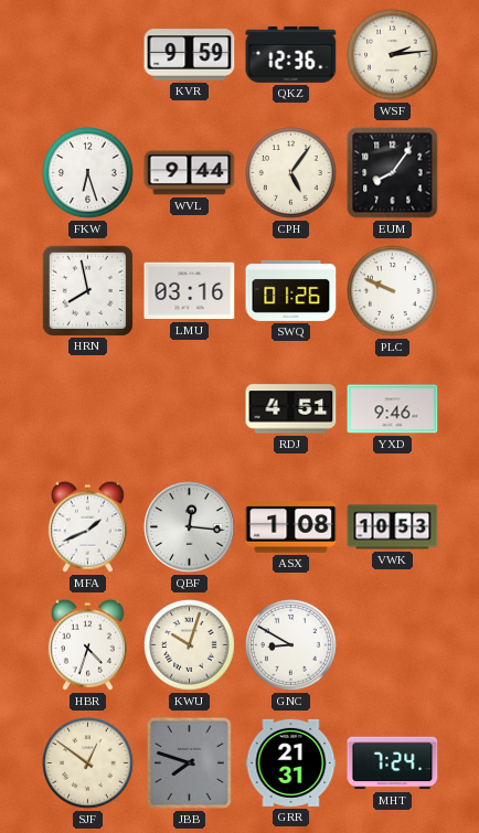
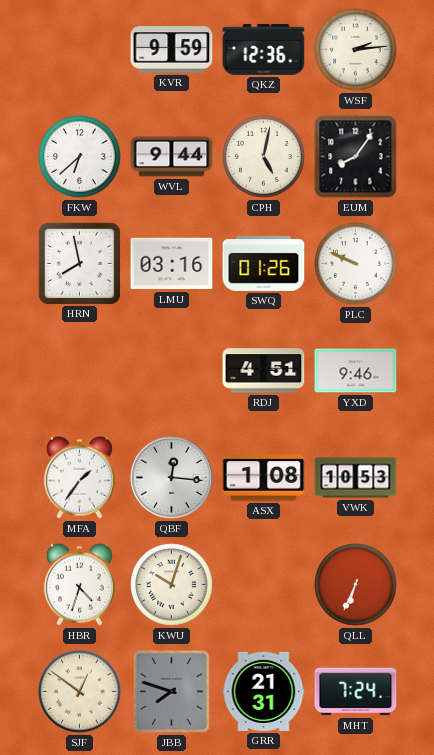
FKW: 6:27 -> 6:38 (80, 157)
CPH: 5:06 -> 5:02 (264, 157)
MFA: 1:41 -> 1:36 (79, 477)
GNC: 8:50 -> none (291, 645)
QLL: none -> 6:34 (356, 585)
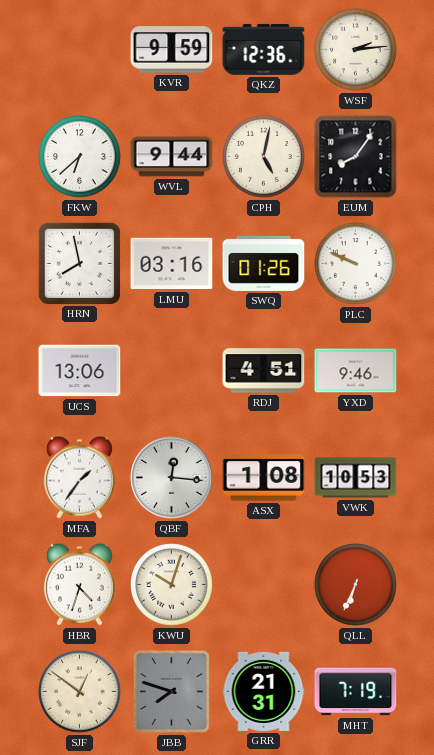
UCS: none -> 13:06 (80, 371)
MHT: 7:24 -> 7:19 (356, 692)
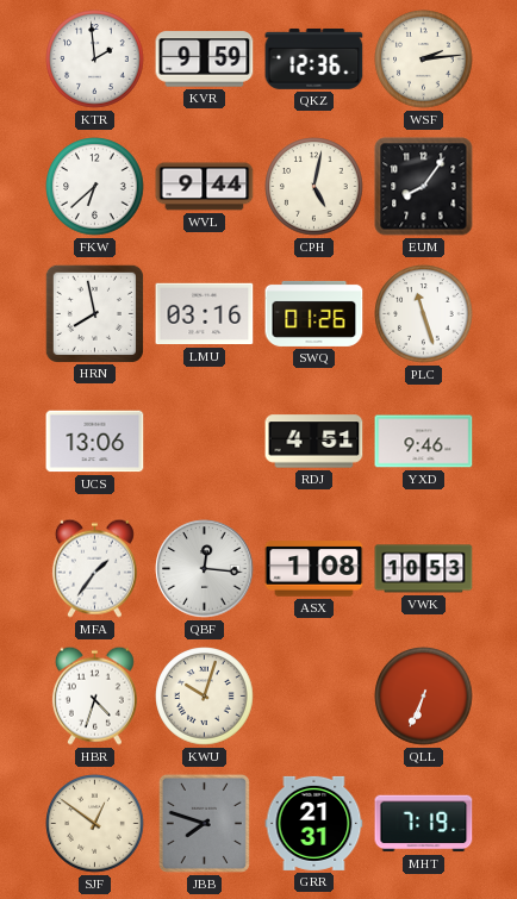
KTR: none -> 1:59 (95, 60)
PLC: 9:49 -> 11:27 (424, 314)
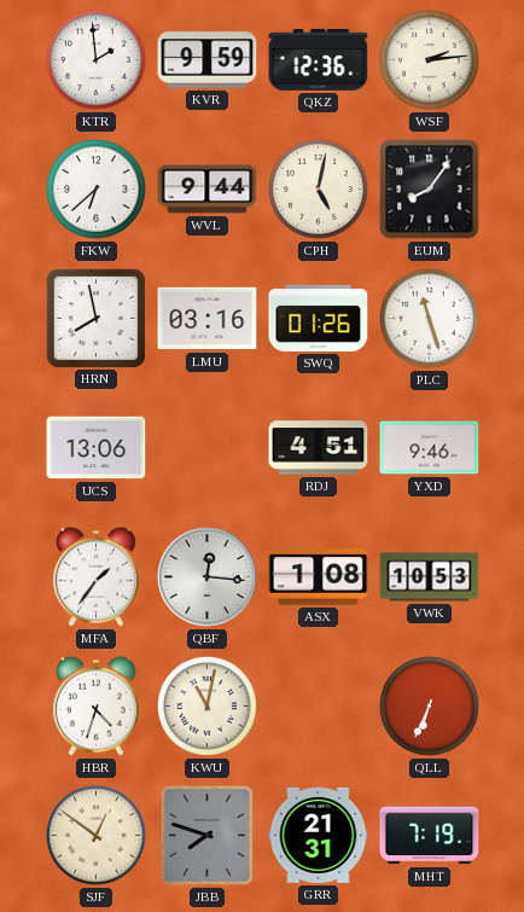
KWU: 10:03 -> 11:02 (208, 707)
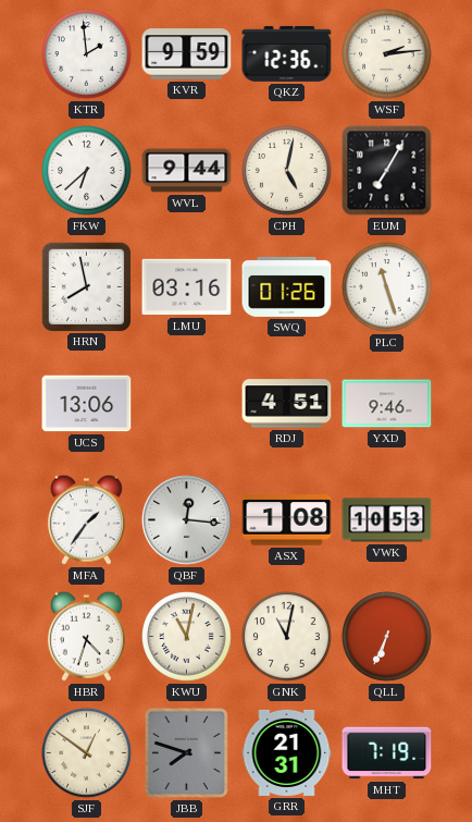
EUM: 8:06 -> 7:05 (387, 171)
GNK: none -> 11:02 (287, 637)
